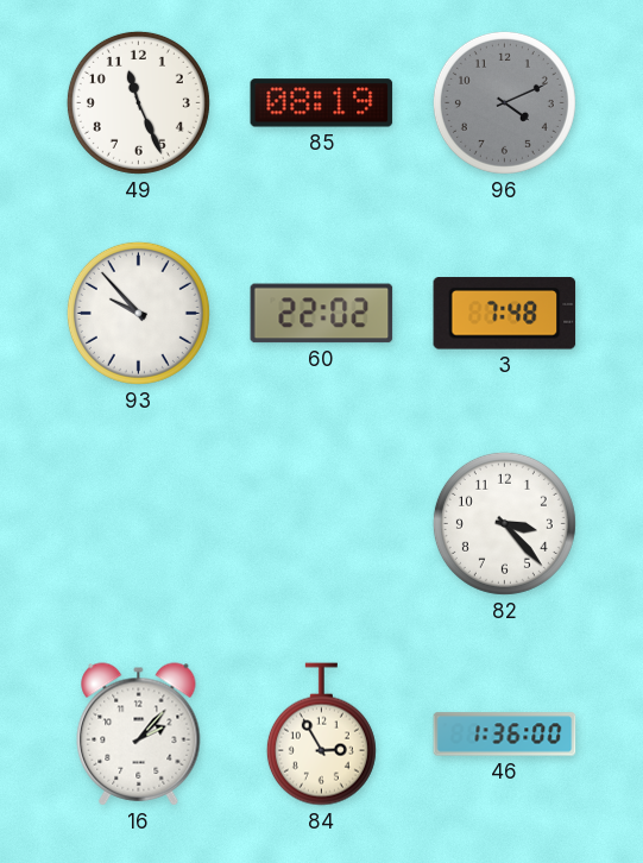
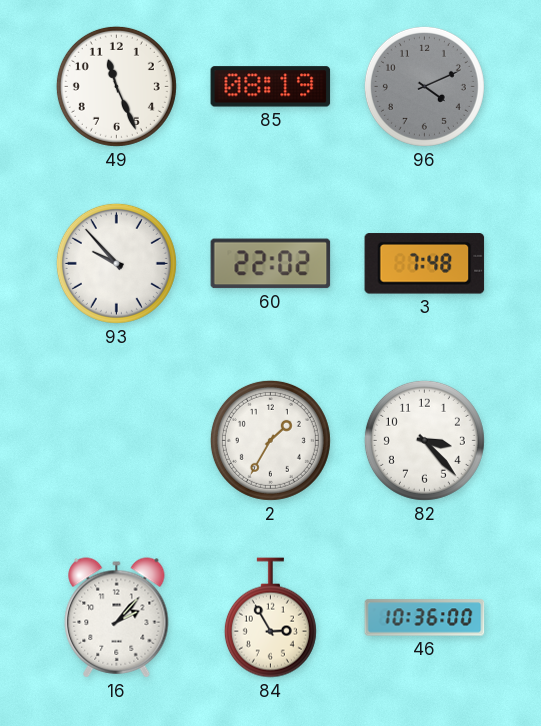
2: none -> 1:35 (270, 440)
46: 1:36 -> 10:36 (425, 618)
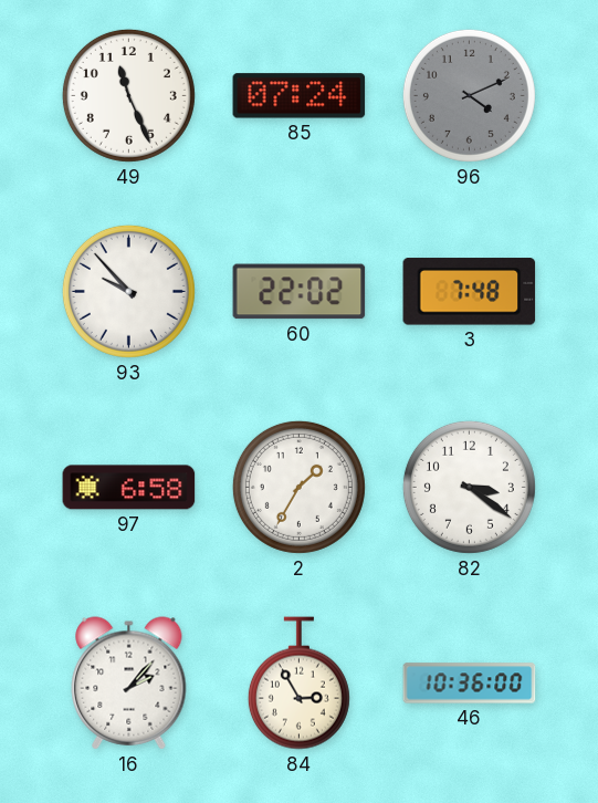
85: 08:19 -> 07:24 (300, 96)
97: none -> 6:58 (129, 488)
82: 3:23 -> 3:21 (469, 487)
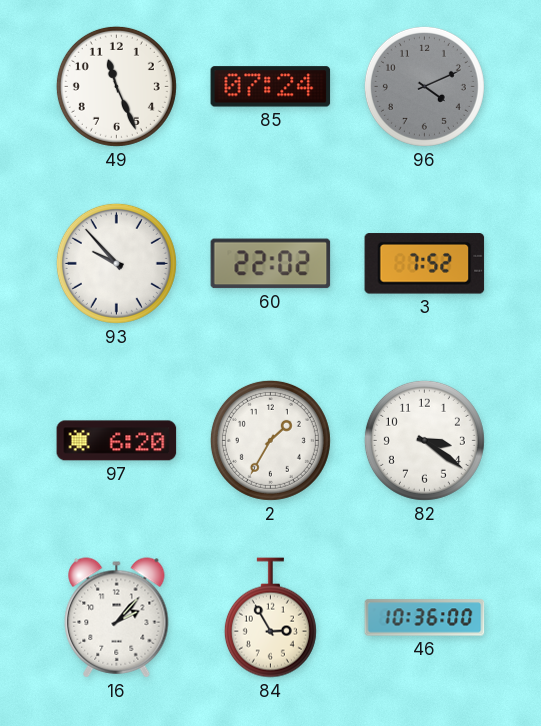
3: 7:48 -> 7:52 (425, 264)
97: 6:58 -> 6:20 (117, 441)
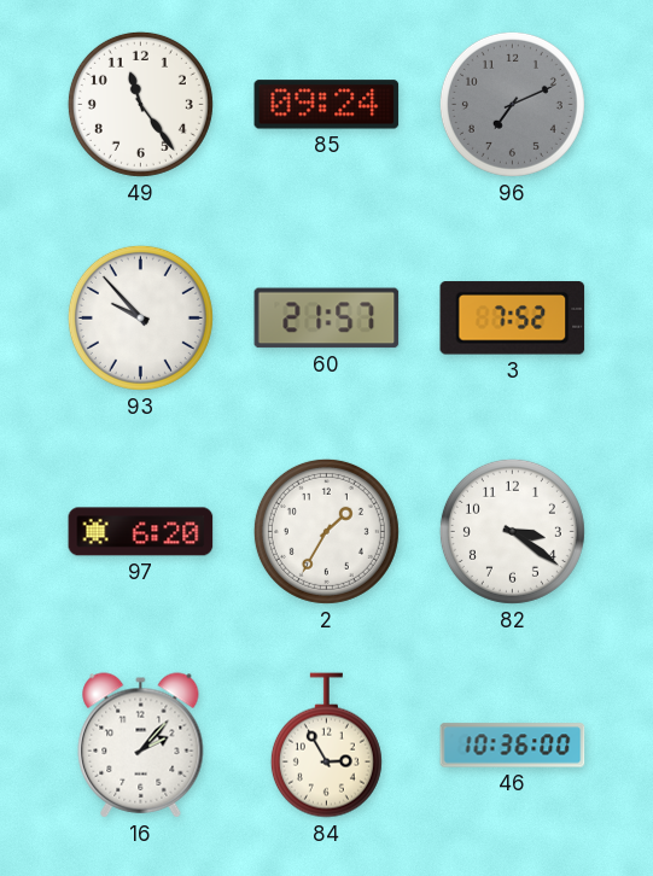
49: 11:26 -> 11:24 (140, 104)
85: 07:24 -> 09:24 (327, 105)
96: 4:11 -> 7:11 (512, 104)
60: 22:02 -> 21:57 (327, 319)
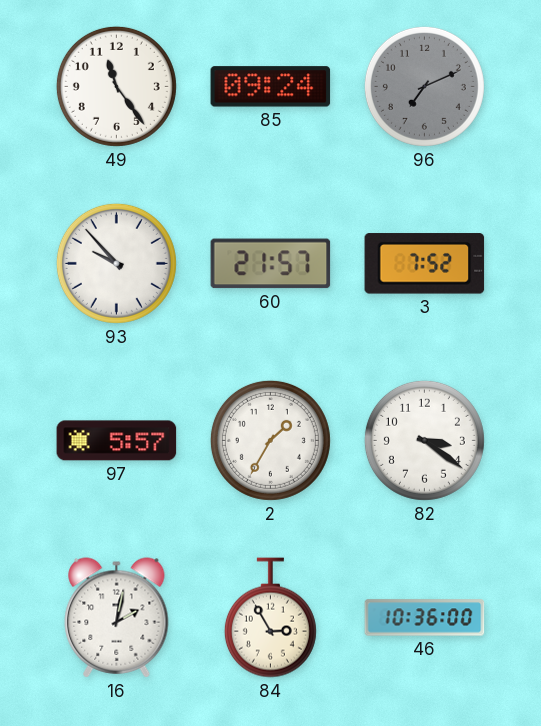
97: 6:20 -> 5:57 (117, 441)
16: 2:07 -> 2:02 (117, 618)
